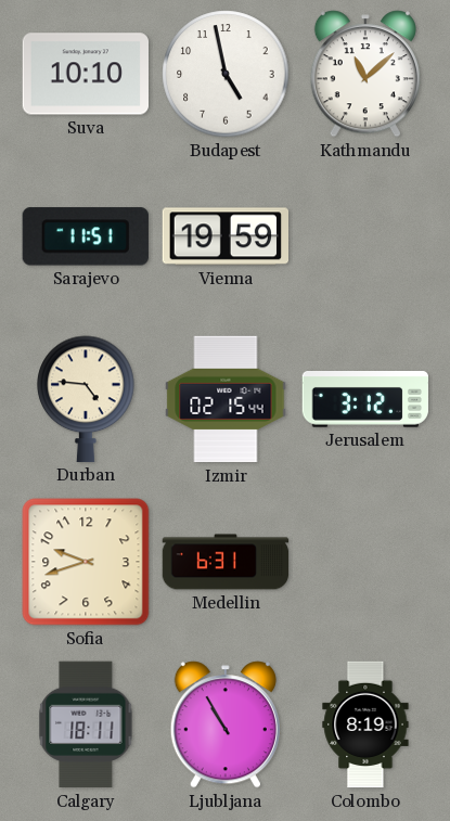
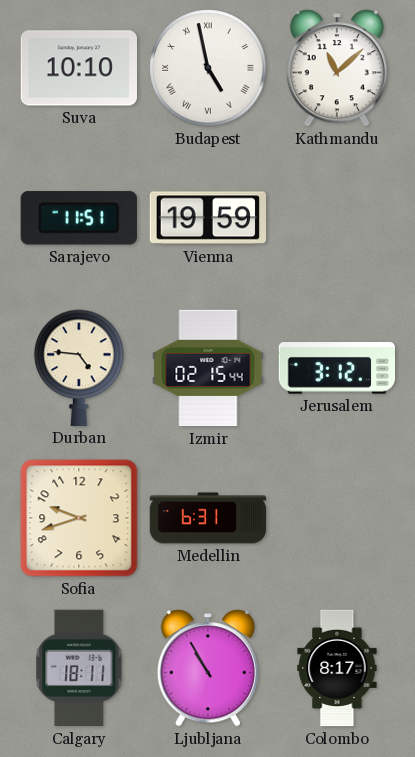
Budapest numerals: Arabic -> Roman (208, 68)
Colombo: 8:19 -> 8:17 (337, 668)
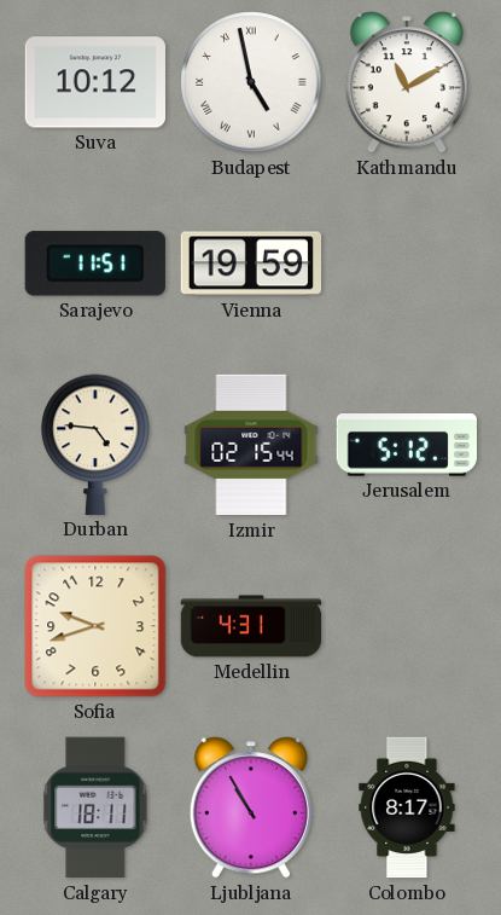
Suva: 10:10 -> 10:12 (94, 82)
Kathmandu: 11:08 -> 11:10 (407, 82)
Jerusalem: 3:12 -> 5:12 (406, 446)
Medellin: 6:31 -> 4:31 (251, 626)
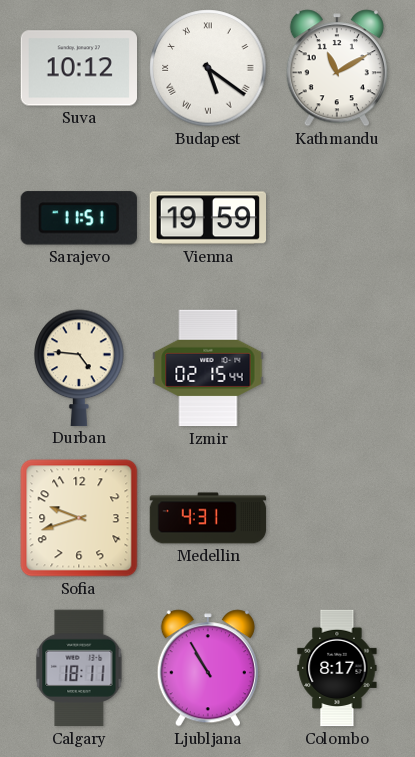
Budapest: 4:58 -> 5:21 (208, 68)
Jerusalem: 5:12 -> none (406, 446)
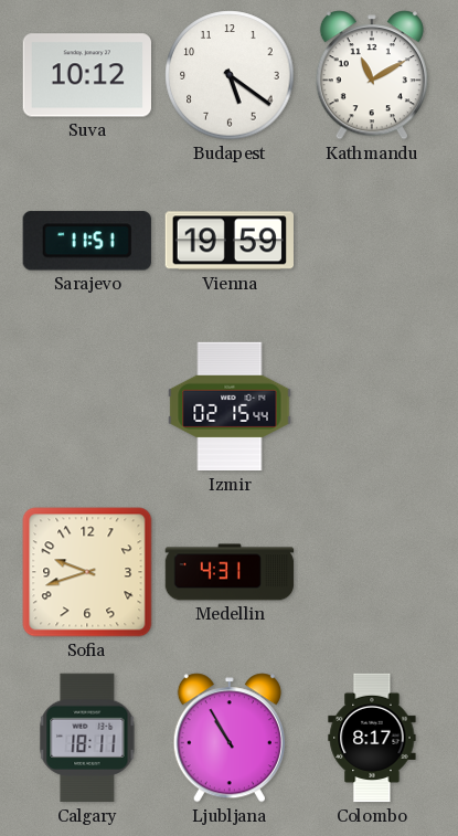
Budapest numerals: Roman -> Arabic (230, 75)
Durban: 4:46 -> none (79, 368)
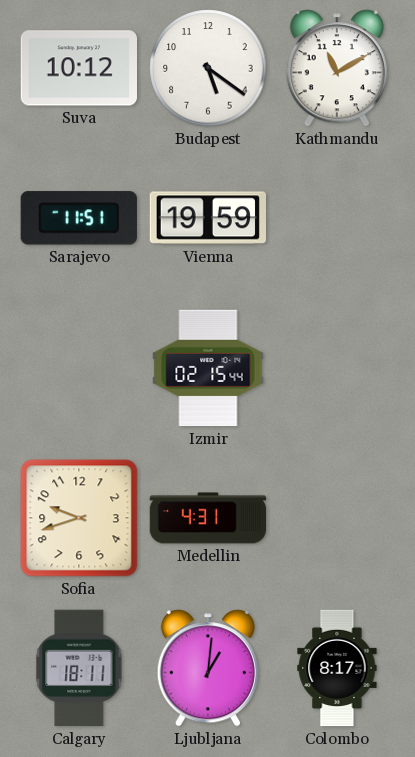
Ljubljana: 10:55 -> 1:01 (208, 668)
